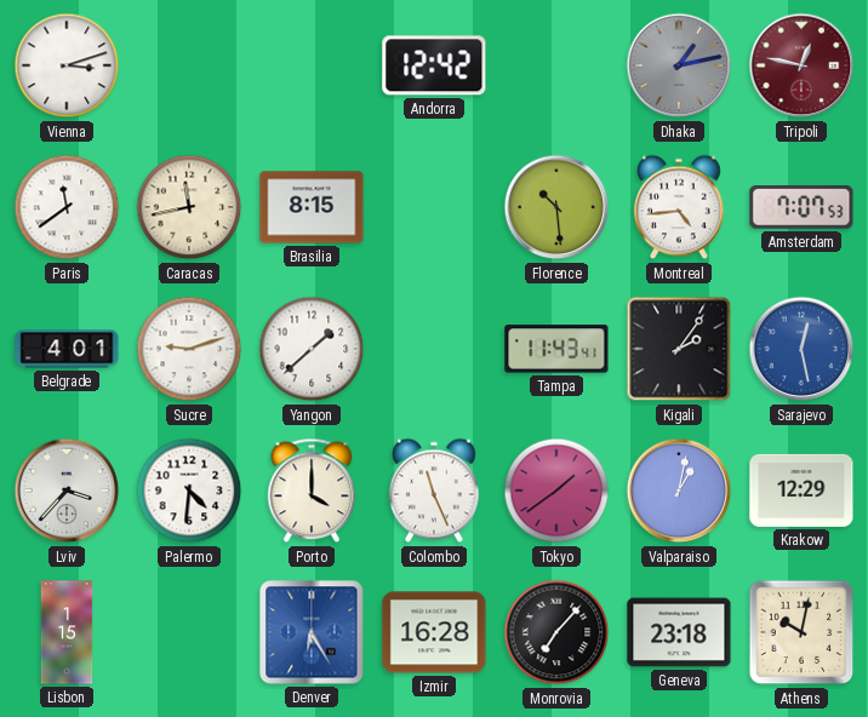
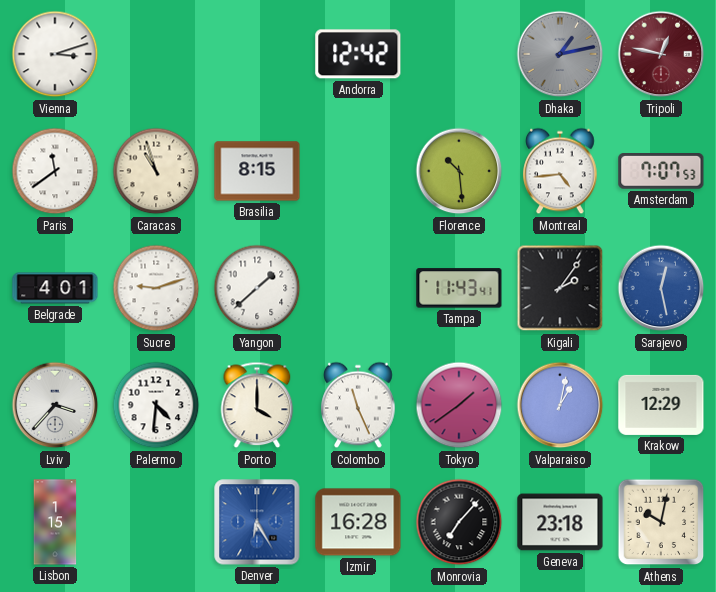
Caracas: 11:43 -> 10:57 (156, 171)
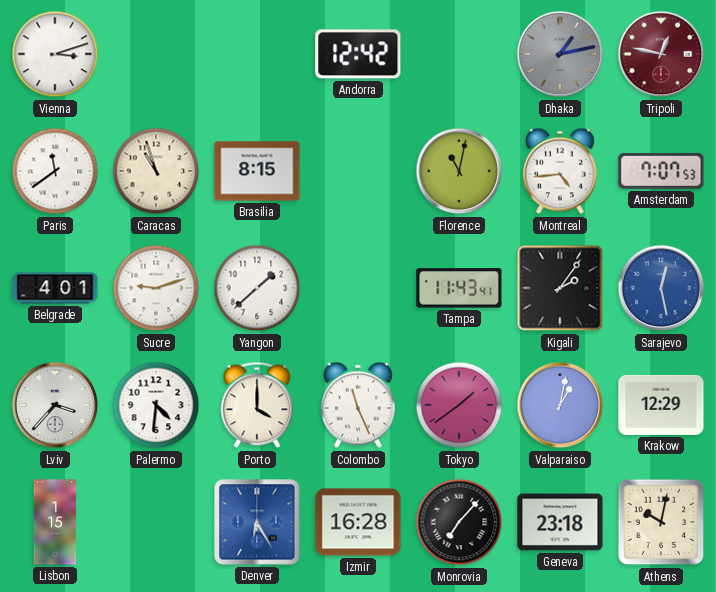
Florence: 10:29 -> 11:02 (459, 171)
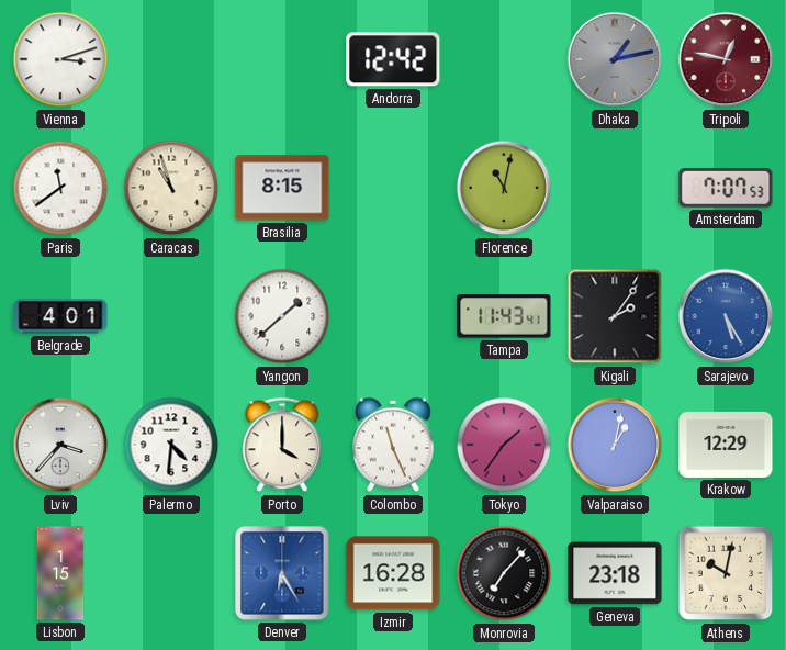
Montreal: 4:44 -> none (560, 171)
Sucre: 9:12 -> none (156, 288)
Sarajevo: 12:28 -> 5:25 (726, 316)
Tokyo: 1:39 -> 1:36 (504, 445)
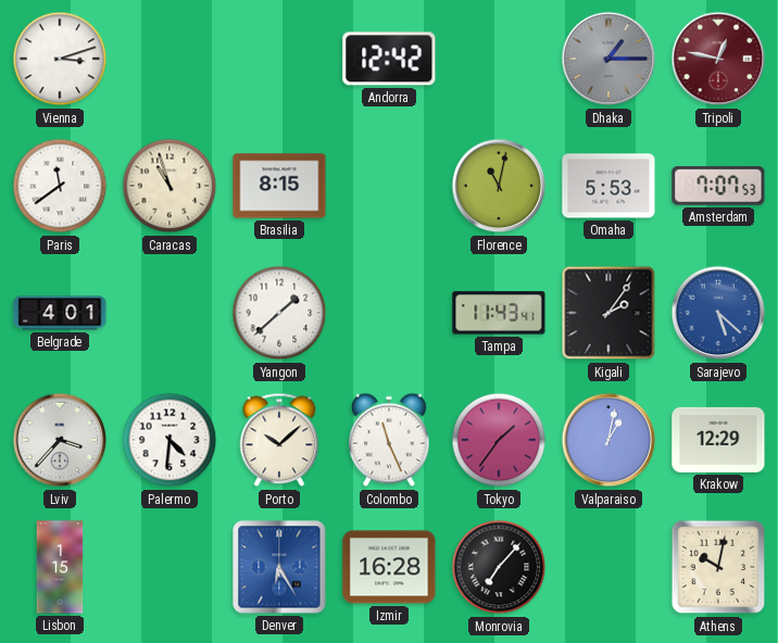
Dhaka: 1:13 -> 1:15 (608, 59)
Omaha: none -> 5:53 (608, 186)
Sarajevo: 5:25 -> 5:22 (718, 313)
Porto: 4:00 -> 10:08 (279, 440)
Geneva: 23:18 -> none (615, 573)
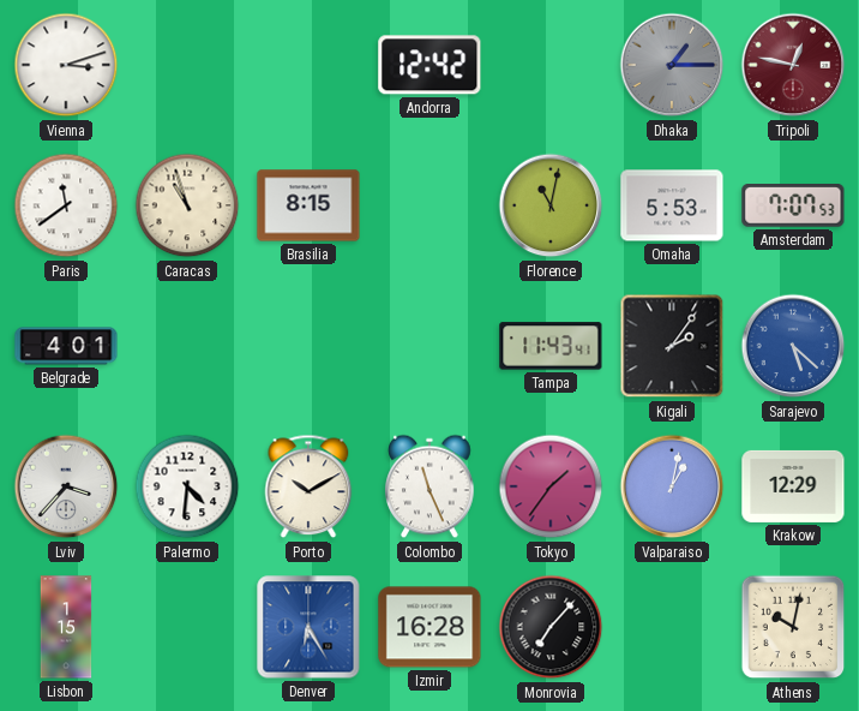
Yangon: 1:38 -> none (279, 313)
Porto: 10:08 -> 10:10 (308, 486)
